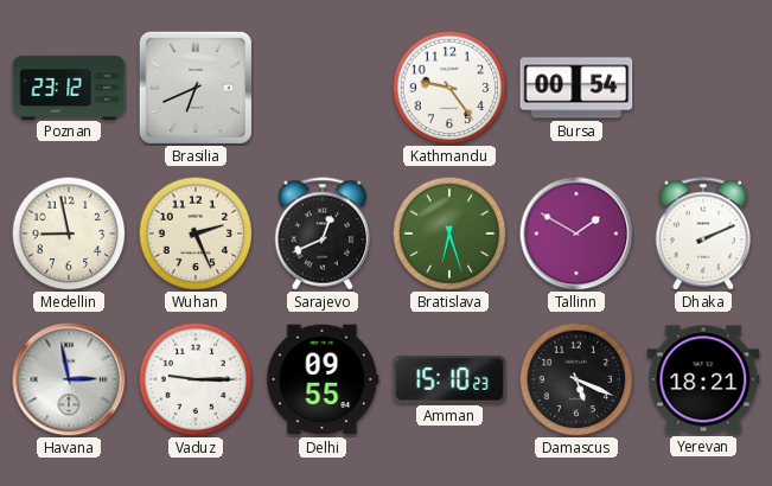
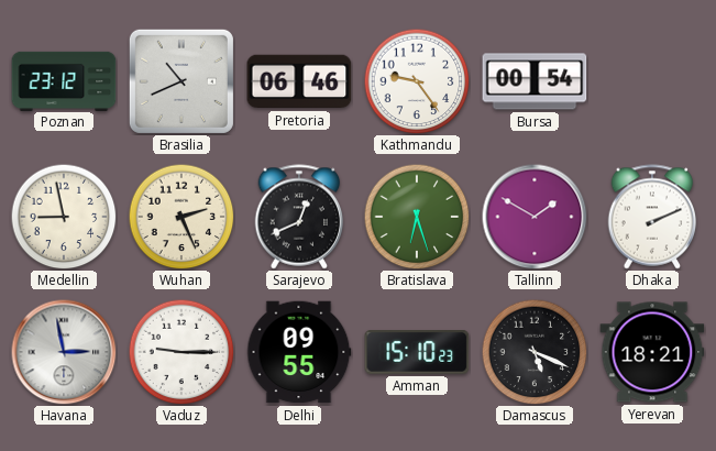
Brasilia: 6:41 -> 10:41 (181, 81)
Pretoria: none -> 06:46 (299, 81)
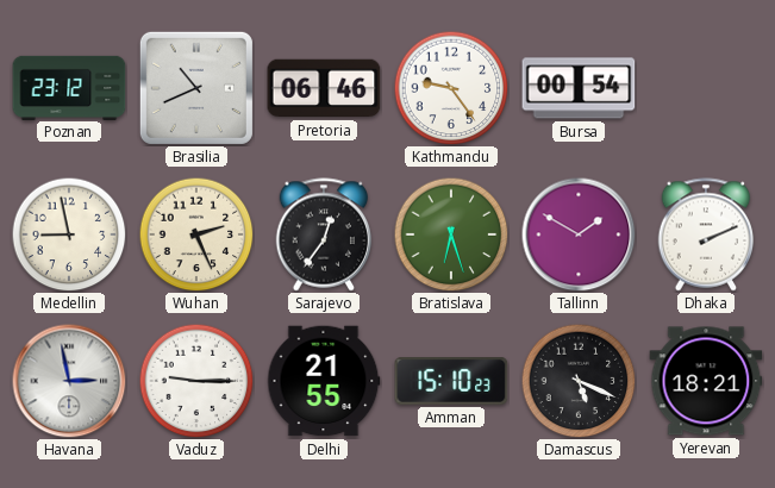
Sarajevo: 12:41 -> 12:36 (324, 234)
Delhi: 09:55 -> 21:55 (324, 381)
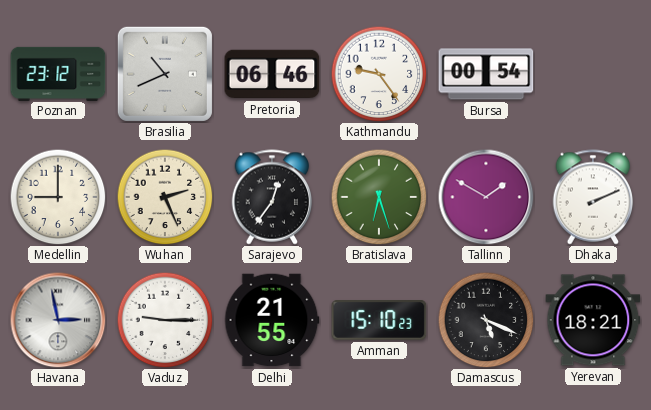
Medellin: 8:58 -> 9:00 (58, 197)
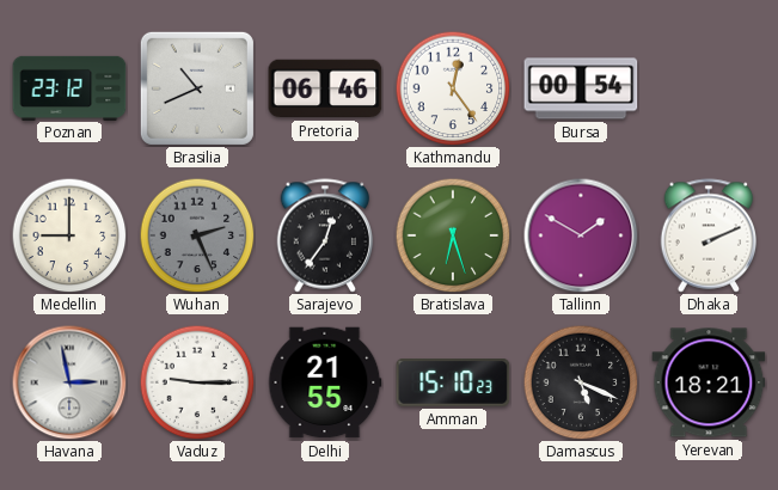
Kathmandu: 9:24 -> 12:24 (453, 88)
Wuhan dial: cream -> grey (197, 235)
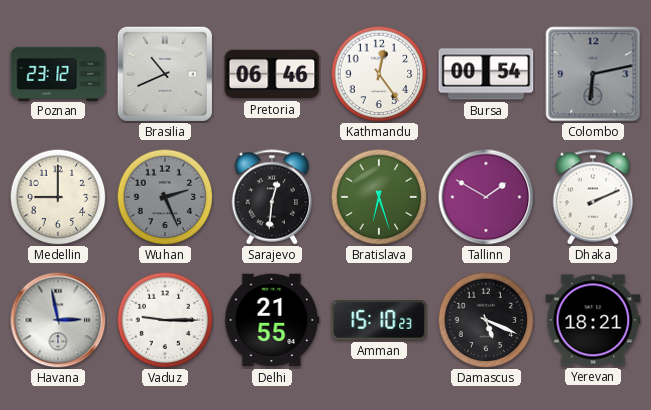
Colombo: none -> 6:13 (593, 74)
Sarajevo: 12:36 -> 12:31 (272, 197)
